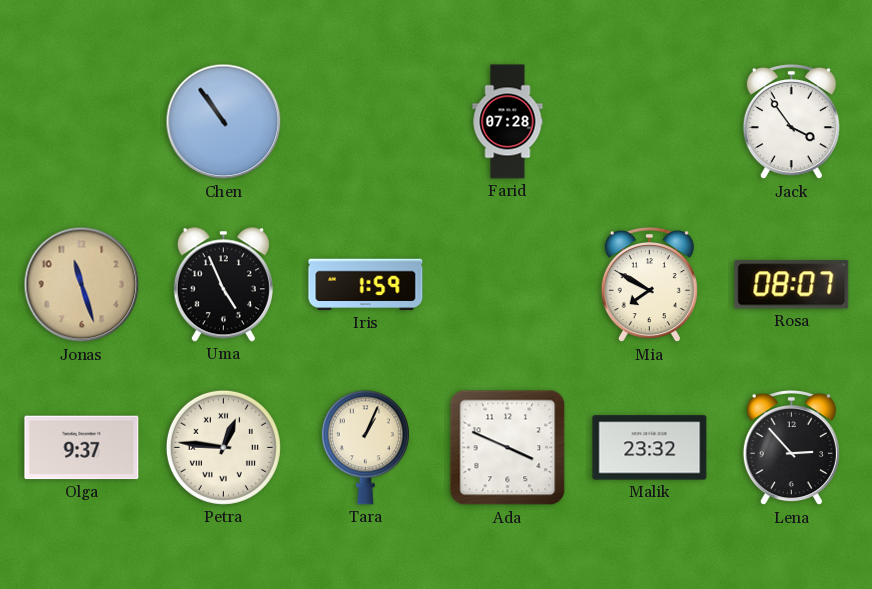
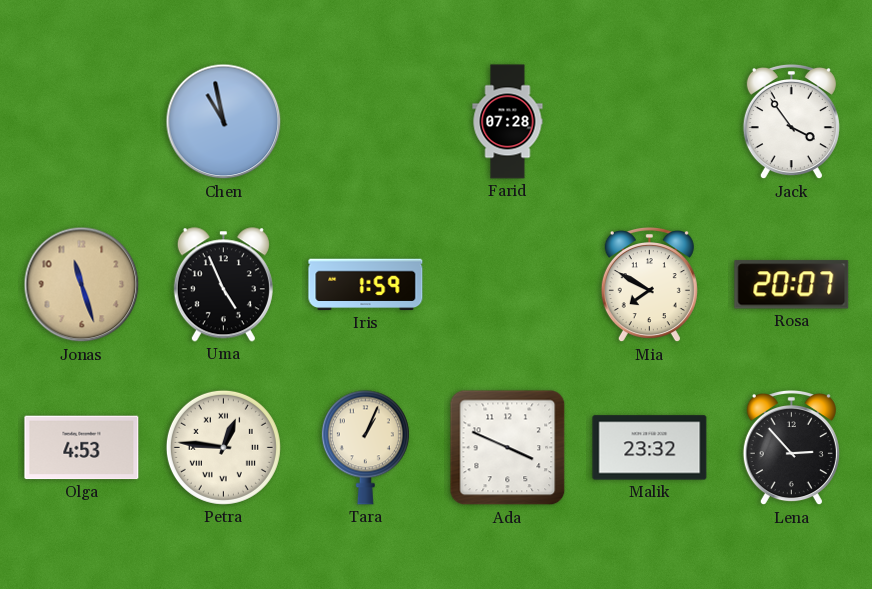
Chen: 10:54 -> 10:58 (224, 122)
Rosa: 08:07 -> 20:07 (792, 285)
Olga: 9:37 -> 4:53 (82, 448)
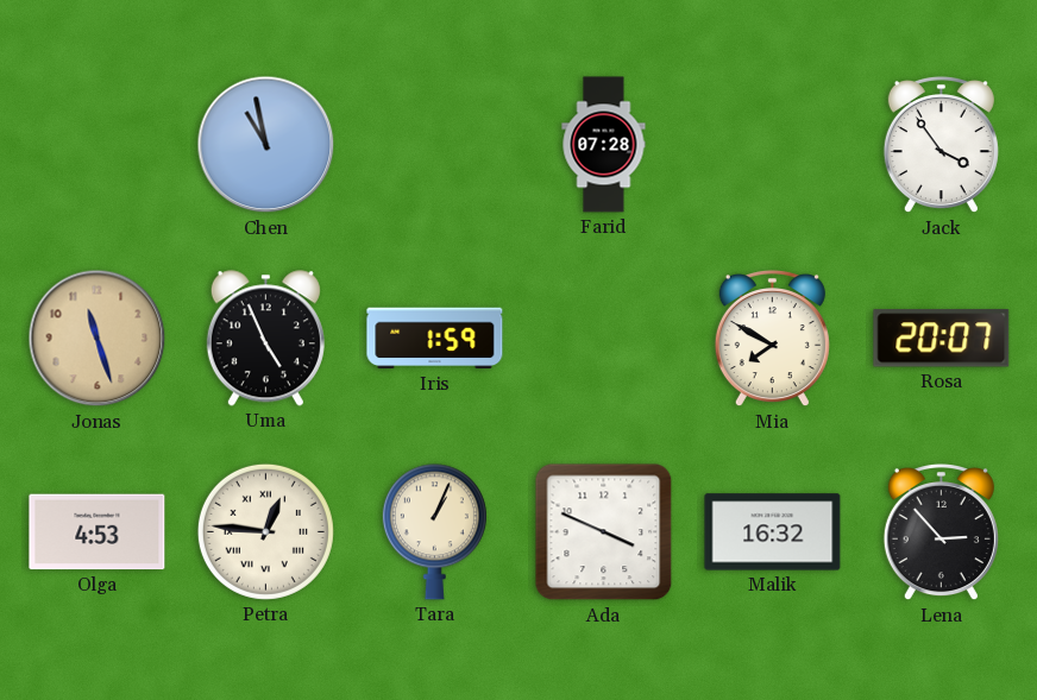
Malik: 23:32 -> 16:32 (773, 532)
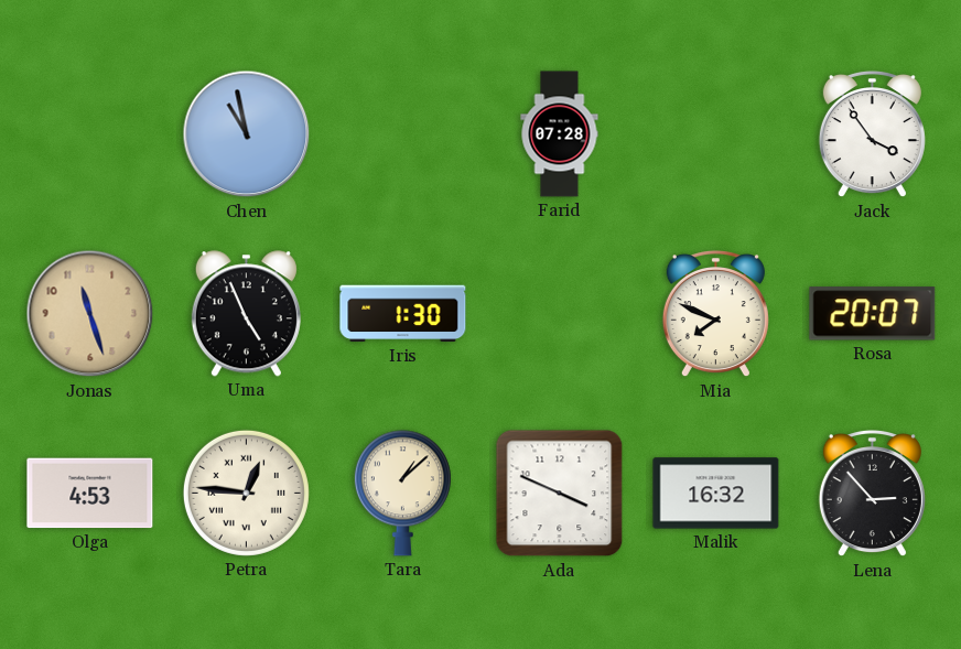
Iris: 1:59 -> 1:30 (403, 314)
Mia: 7:50 -> 7:49 (715, 315)
Tara: 1:04 -> 1:08 (402, 494)
